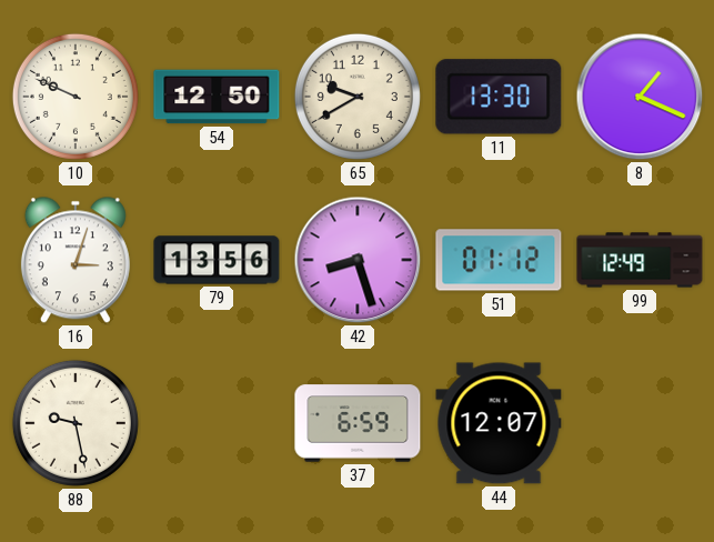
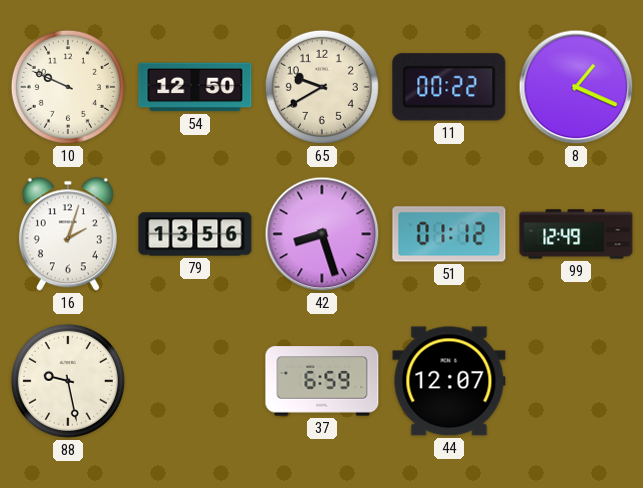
11: 13:30 -> 00:22 (449, 87)
16: 3:03 -> 2:03 (68, 234)
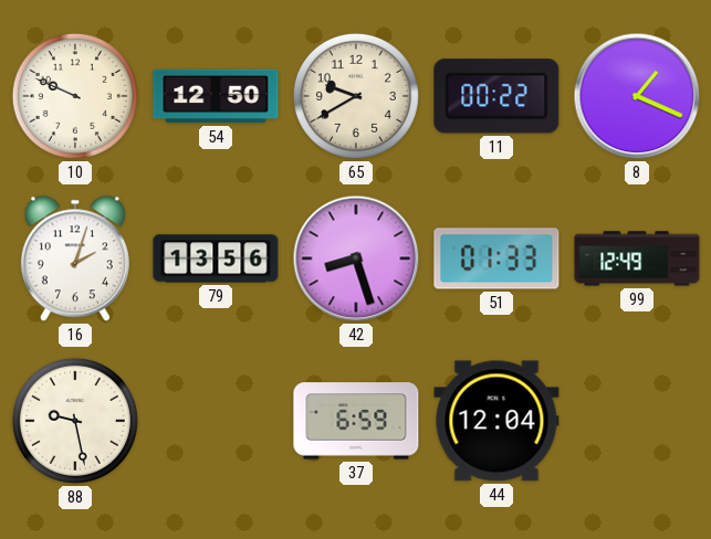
51: 01:12 -> 01:33 (496, 258)
44: 12:07 -> 12:04 (496, 421)
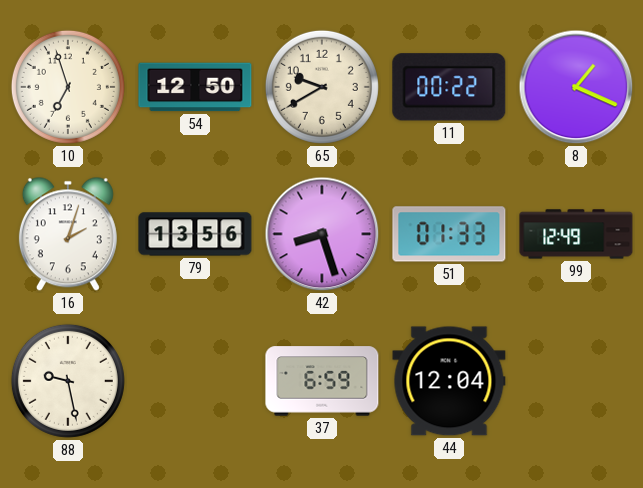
10: 9:49 -> 6:57 (68, 87)
